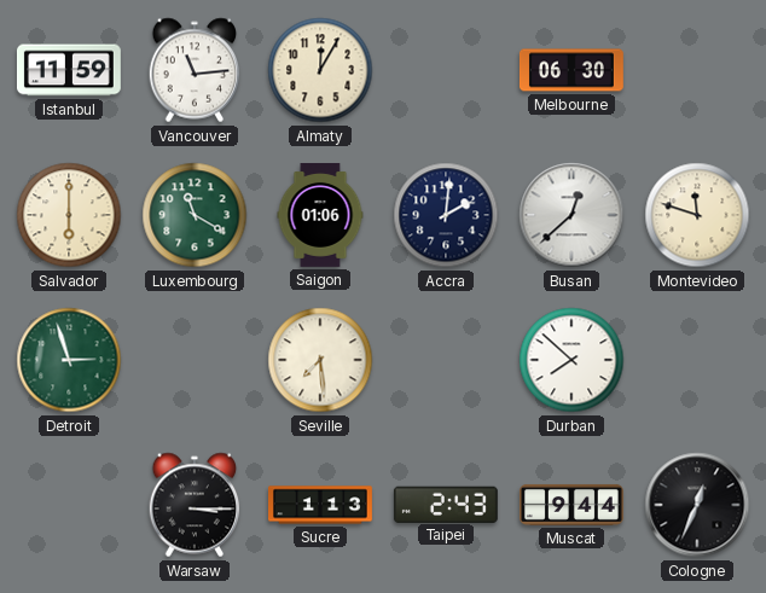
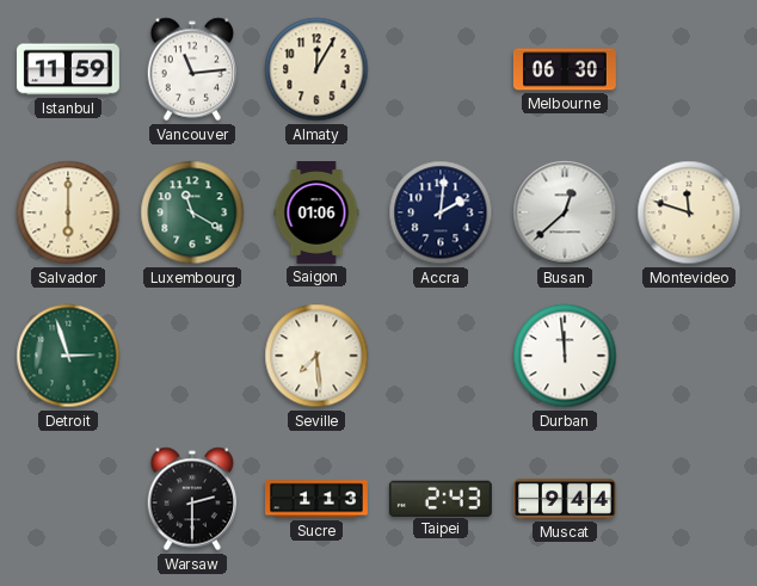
Durban: 7:52 -> 11:59 (565, 356)
Warsaw: 3:15 -> 2:30 (192, 499)
Cologne: 12:34 -> none (697, 505)
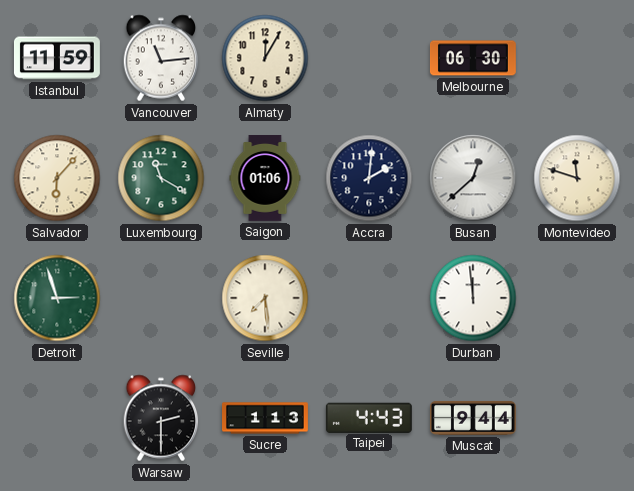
Salvador: 6:00 -> 6:07 (57, 178)
Taipei: 2:43 -> 4:43 (369, 417)
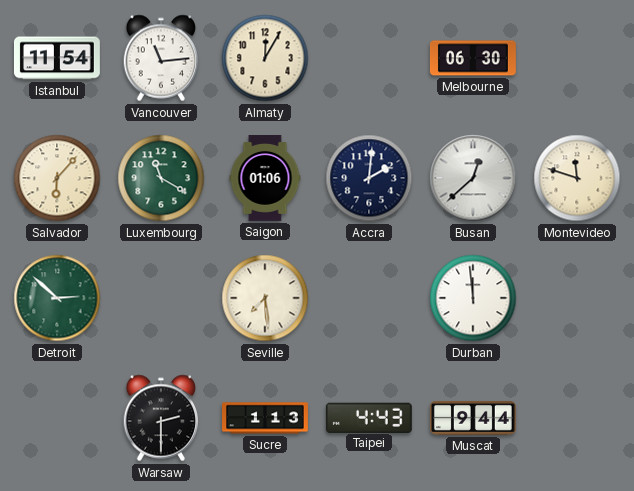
Istanbul: 11:59 -> 11:54 (57, 58)
Detroit: 2:57 -> 2:52 (57, 298)
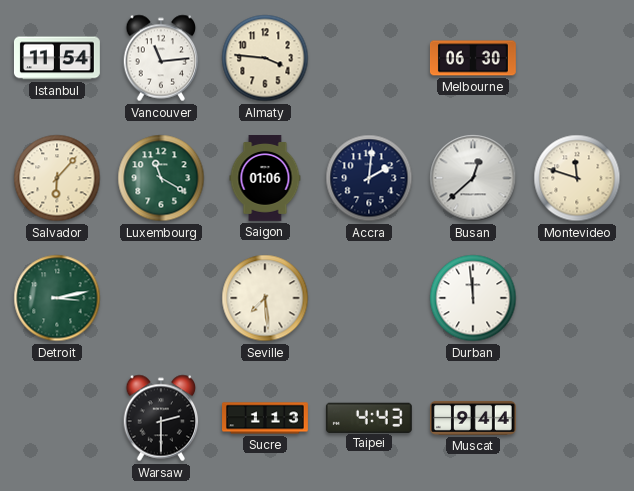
Almaty: 12:05 -> 3:46 (265, 58)
Detroit: 2:52 -> 3:13 (57, 298)
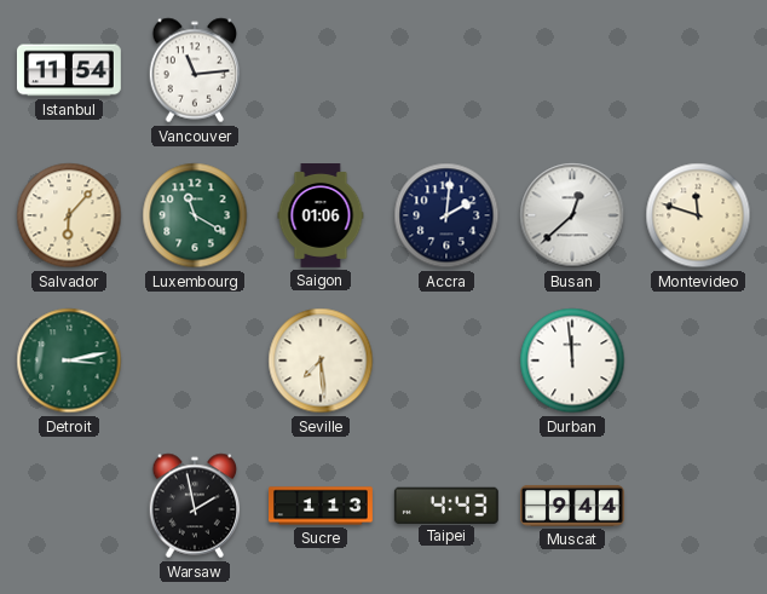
Almaty: 3:46 -> none (265, 58)
Melbourne: 06:30 -> none (473, 58)
Warsaw: 2:30 -> 1:58 (195, 506)
